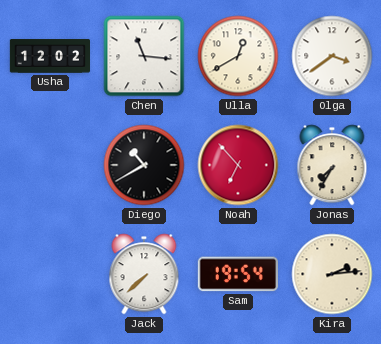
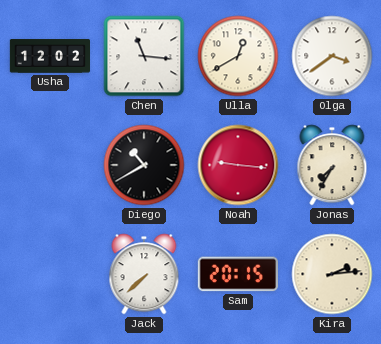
Noah: 6:53 -> 9:16 (238, 165)
Sam: 19:54 -> 20:15 (238, 274)
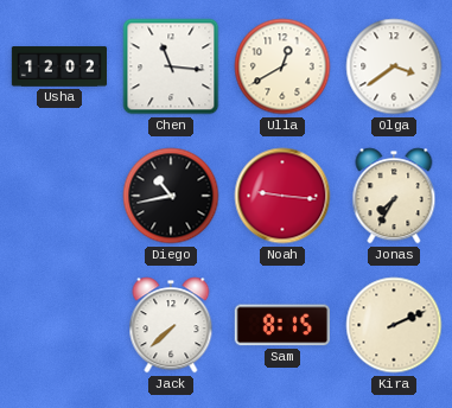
Diego: 10:40 -> 10:43 (171, 196)
Sam: 20:15 -> 8:15 (282, 325)
Kira: 2:14 -> 2:11 (394, 325)
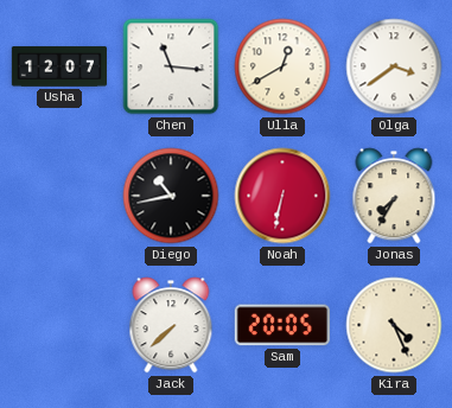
Usha: 12:02 -> 12:07 (58, 66)
Noah: 9:16 -> 6:32 (282, 196)
Sam: 8:15 -> 20:05 (282, 325)
Kira: 2:11 -> 4:26 (394, 325)
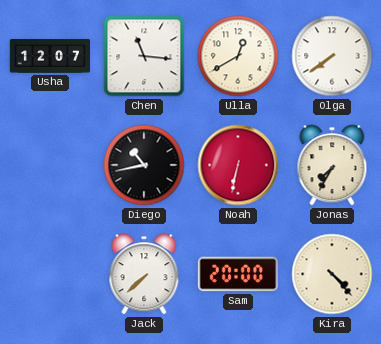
Olga: 3:39 -> 7:39 (332, 56)
Sam: 20:05 -> 20:00 (238, 274)
Kira: 4:26 -> 4:23 (332, 274)
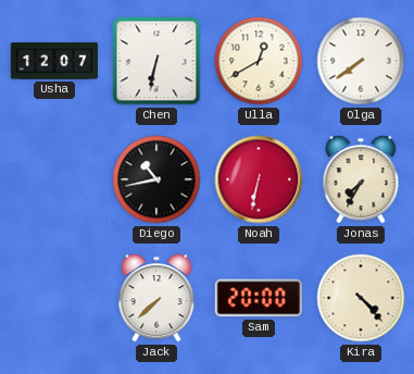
Chen: 11:16 -> 6:32 (156, 61)
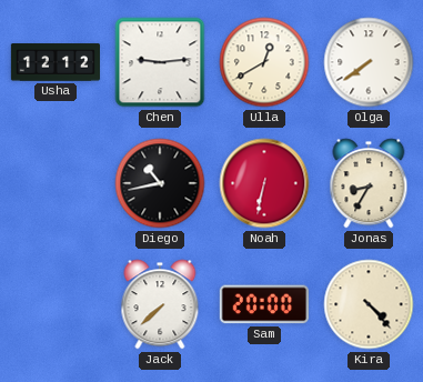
Usha: 12:07 -> 12:12 (54, 62)
Chen: 6:32 -> 9:14 (160, 62)
Jonas: 7:35 -> 8:35 (369, 183)
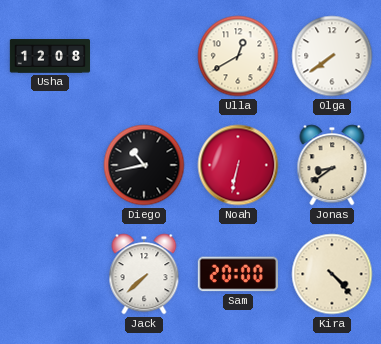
Usha: 12:12 -> 12:08 (49, 56)
Chen: 9:14 -> none (160, 62)
Jonas: 8:35 -> 8:39 (332, 165)
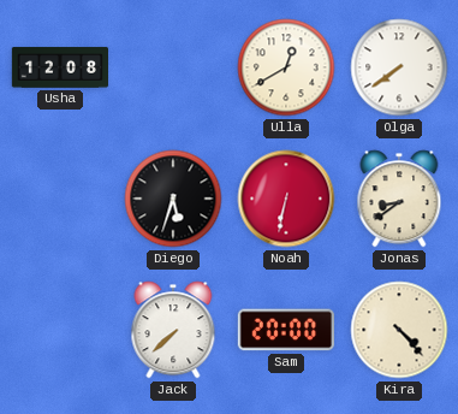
Diego: 10:43 -> 5:33 (173, 199)
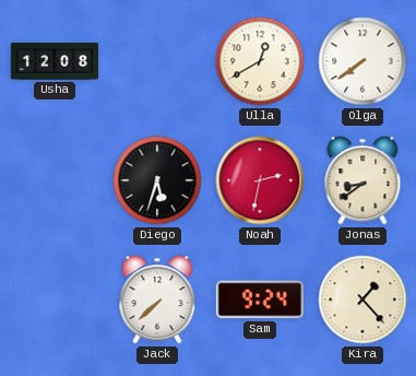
Noah: 6:32 -> 2:32 (260, 180)
Sam: 20:00 -> 9:24 (260, 299)
Kira: 4:23 -> 1:23 (362, 299)
